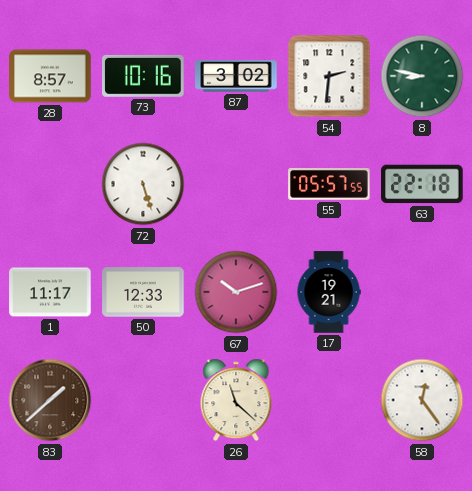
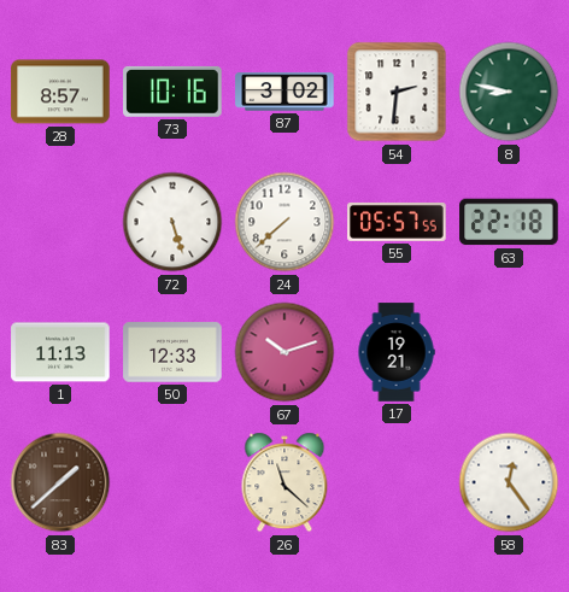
24: none -> 7:38 (284, 222)
1: 11:17 -> 11:13 (60, 352)
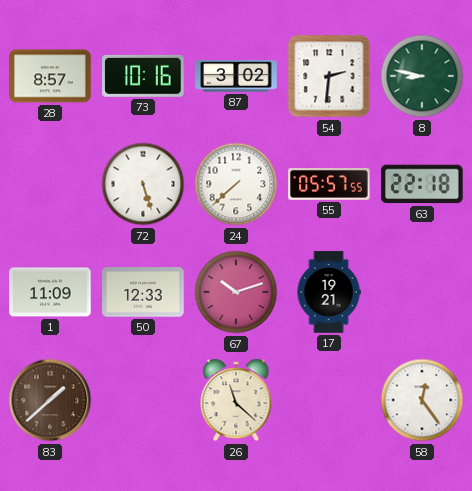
1: 11:13 -> 11:09 (50, 292)
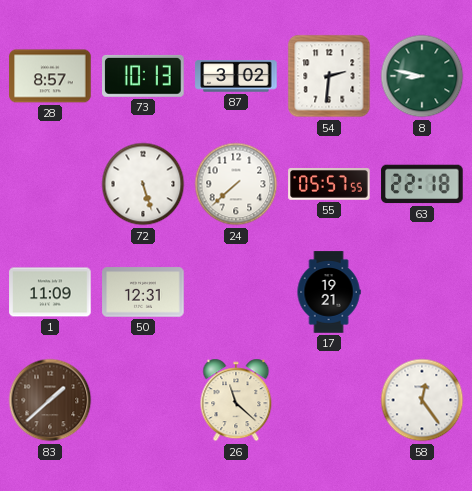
73: 10:16 -> 10:13 (143, 76)
50: 12:33 -> 12:31 (143, 292)
67: 10:12 -> none (236, 292)
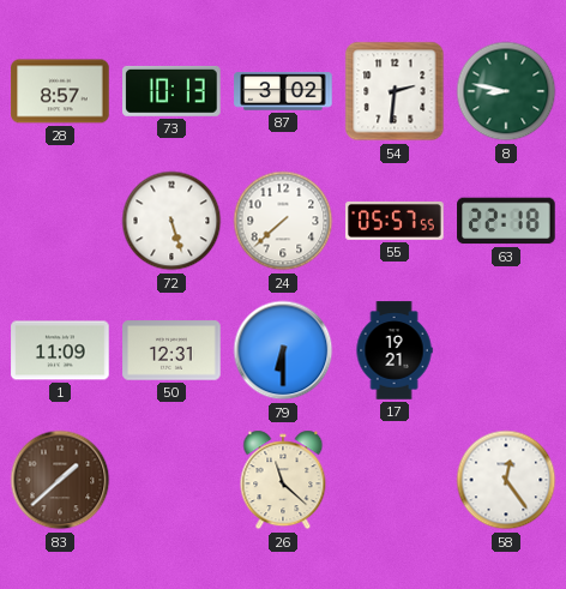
79: none -> 6:30 (283, 350)
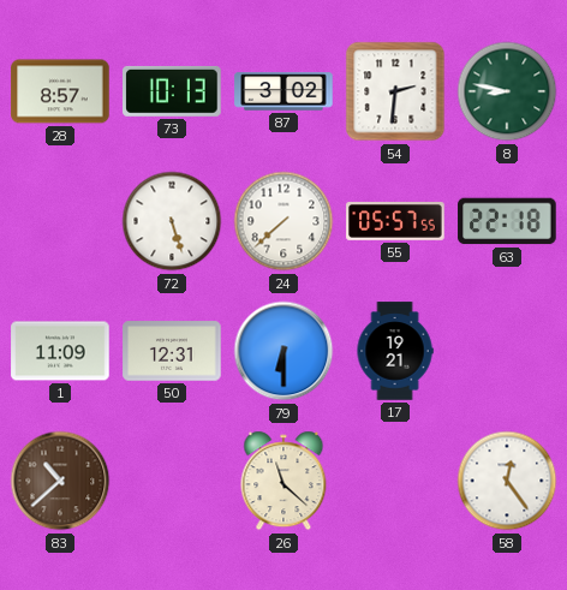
83: 1:38 -> 10:38 (60, 481)
